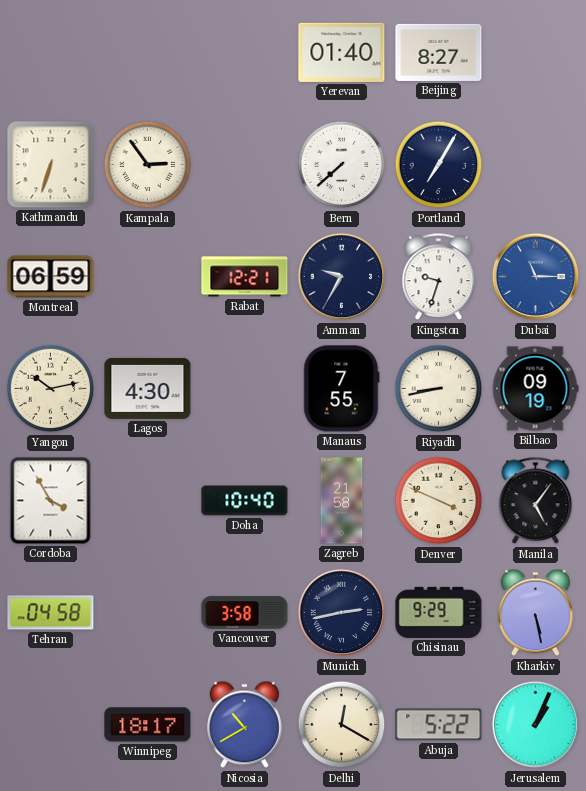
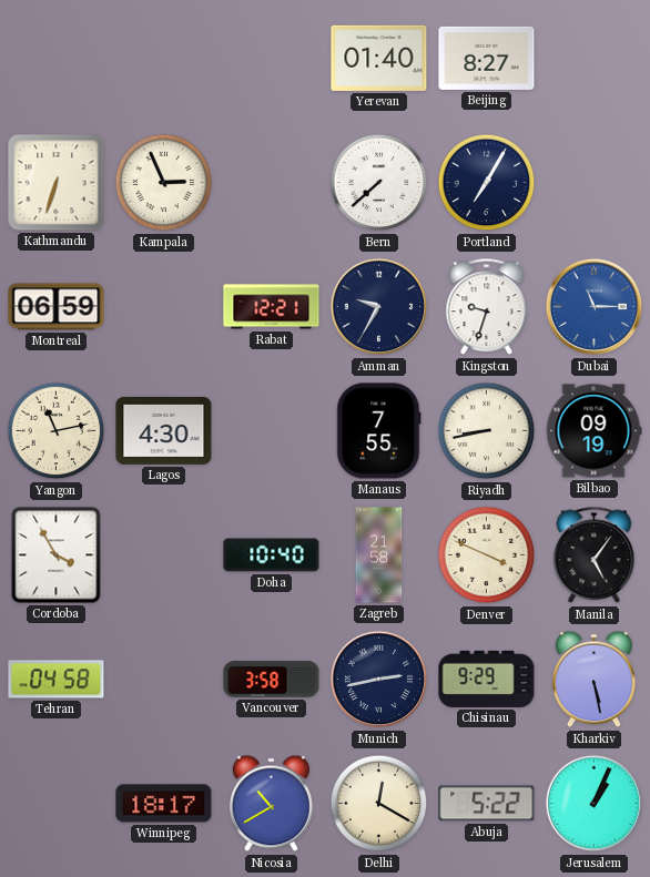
Kampala: 2:54 -> 2:56 (164, 183)
Yangon: 10:13 -> 11:13 (57, 431)
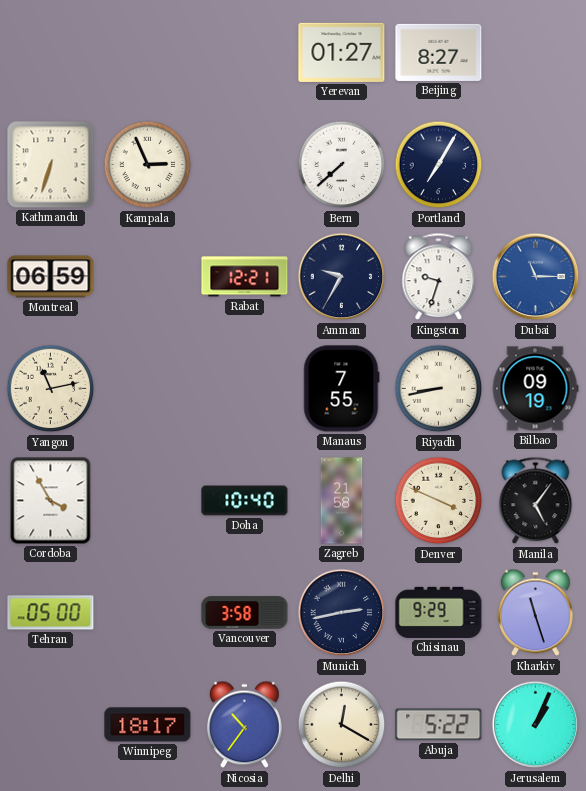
Yerevan: 01:40 -> 01:27 (342, 52)
Lagos: 4:30 -> none (164, 430)
Tehran: 04:58 -> 05:00 (51, 613)
Kharkiv: 5:28 -> 11:27 (536, 613)
Nicosia: 10:40 -> 10:36 (245, 725)
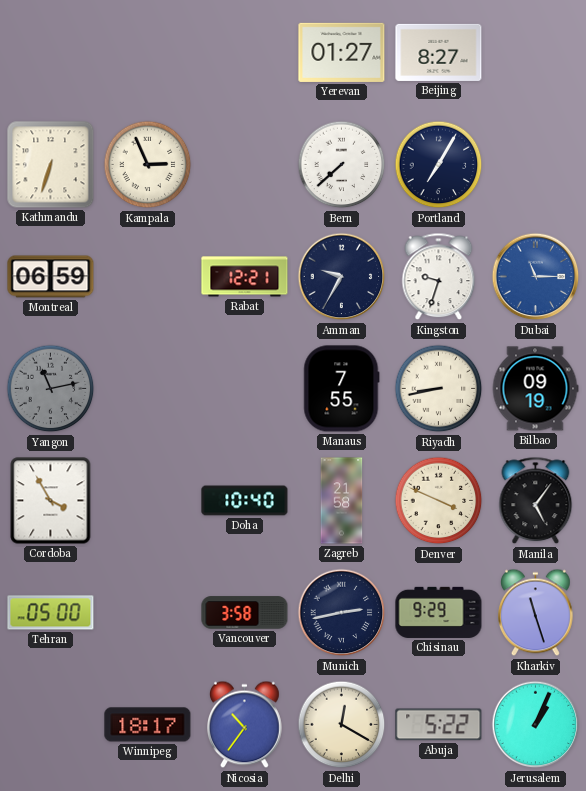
Yangon dial: cream -> grey (51, 389)
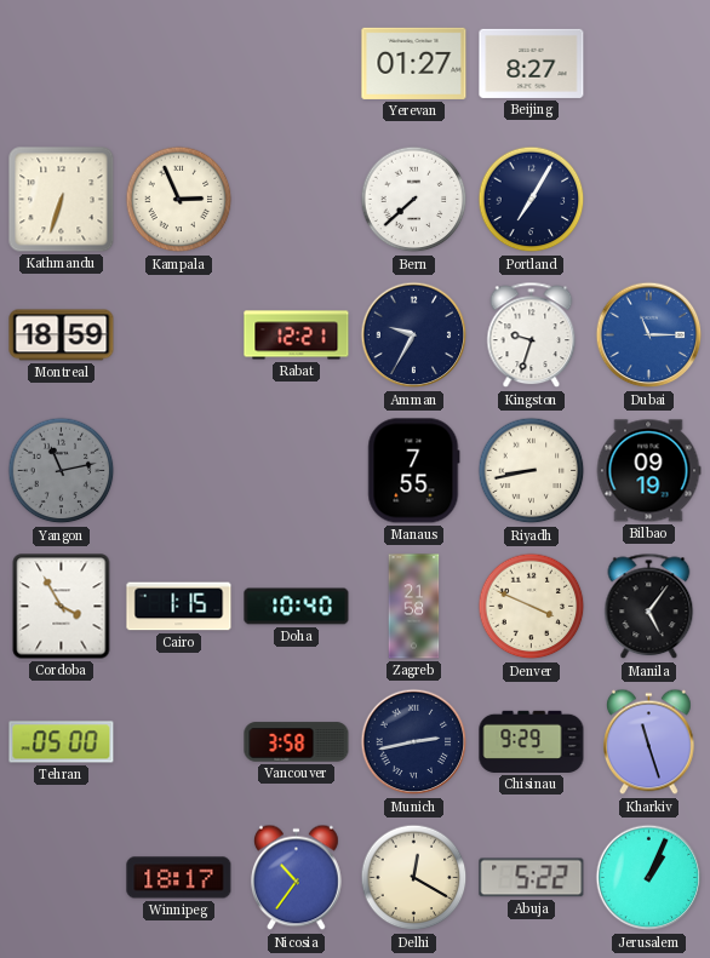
Montreal: 06:59 -> 18:59 (62, 335)
Cairo: none -> 1:15 (179, 607)
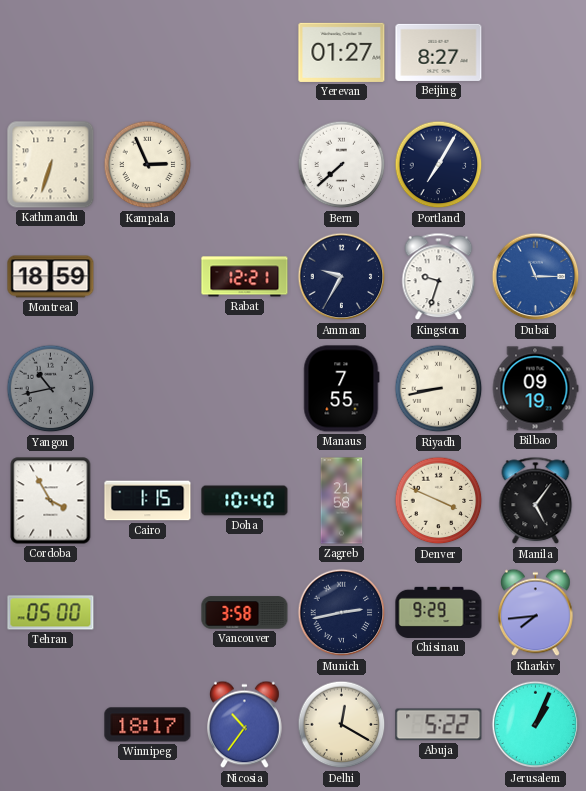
Yangon: 11:13 -> 10:43 (51, 389)
Kharkiv: 11:27 -> 7:44 (536, 613)
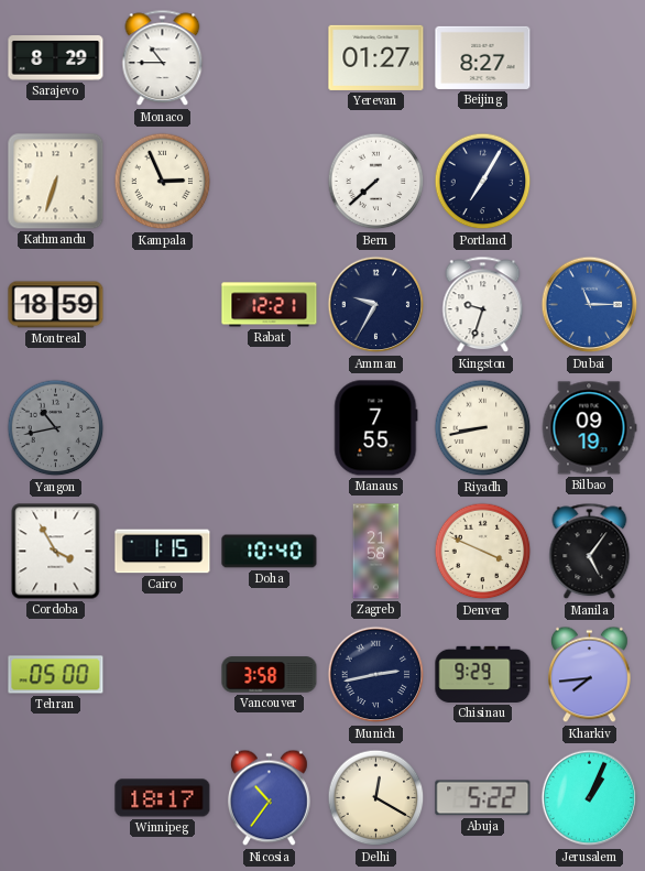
Sarajevo: none -> 8:29 (56, 58)
Monaco: none -> 10:45 (163, 58)
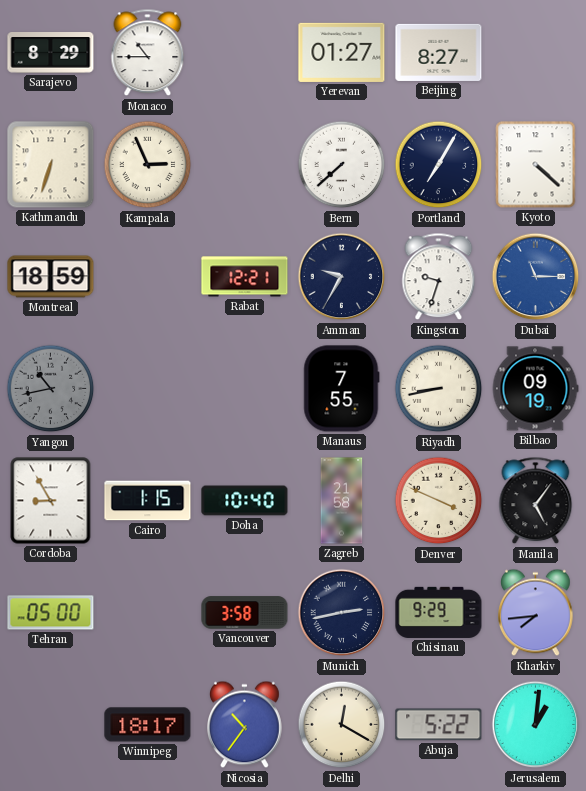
Kyoto: none -> 4:22 (536, 165)
Cordoba: 3:55 -> 8:55 (51, 501)
Jerusalem: 1:04 -> 1:01 (536, 725)
